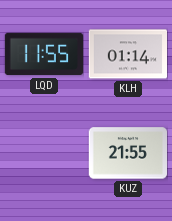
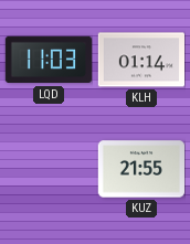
LQD: 11:55 -> 11:03 (47, 60)
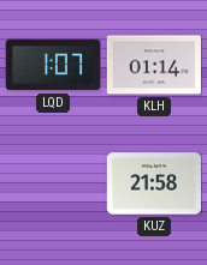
LQD: 11:03 -> 1:07 (52, 65)
KUZ: 21:55 -> 21:58 (153, 183)
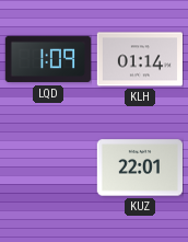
LQD: 1:07 -> 1:09 (47, 59)
KUZ: 21:58 -> 22:01 (139, 168)
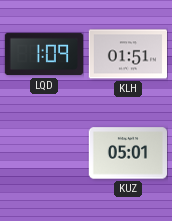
KLH: 01:14 -> 01:51 (127, 54)
KUZ: 22:01 -> 05:01 (127, 153)
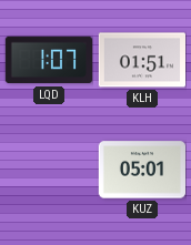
LQD: 1:09 -> 1:07 (48, 60)
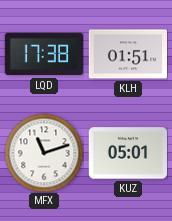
LQD: 1:07 -> 17:38 (43, 54)
MFX: none -> 11:12 (44, 153)
